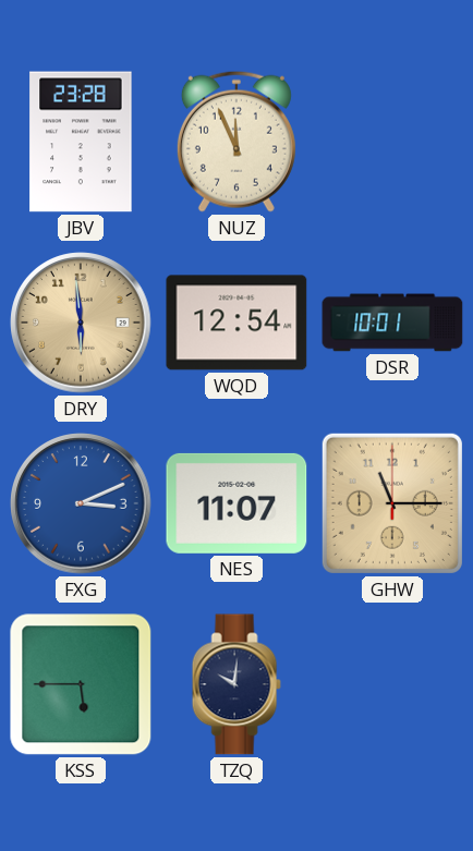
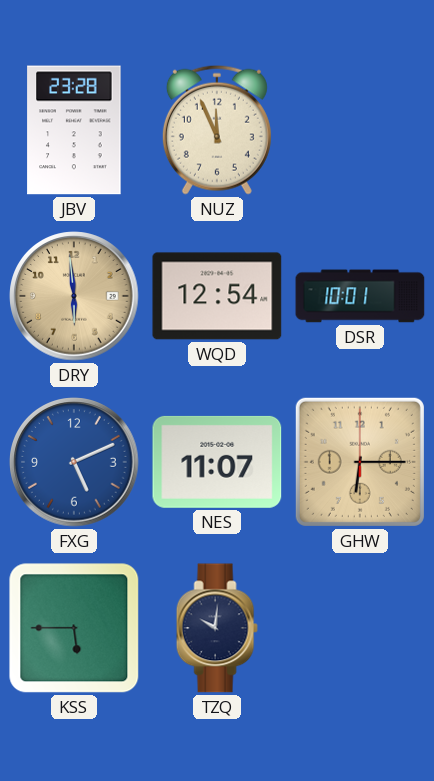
FXG: 3:11 -> 5:11 (74, 462)
GHW: 11:15 -> 6:15 (360, 462)
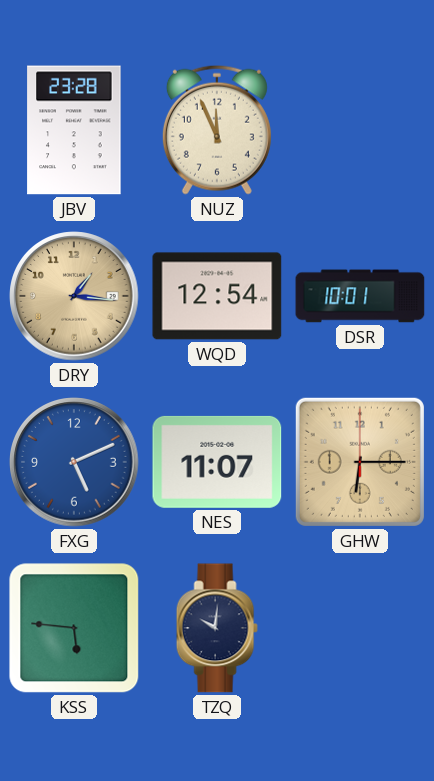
DRY: 5:59 -> 1:16 (74, 296)
KSS: 5:45 -> 5:46 (74, 628)
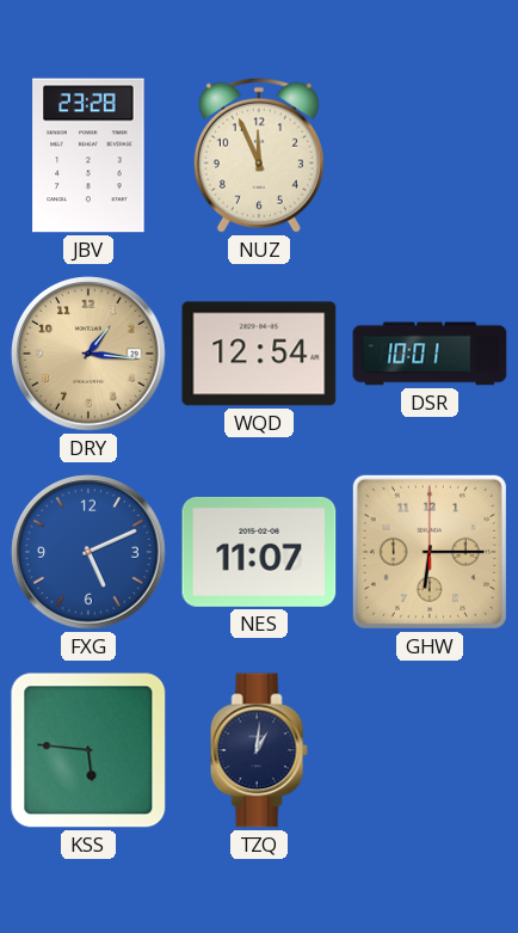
TZQ: 10:01 -> 1:01 (259, 750)
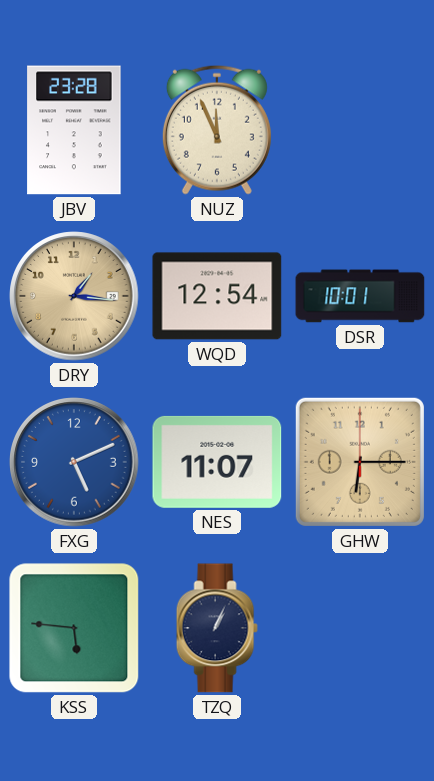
TZQ: 1:01 -> 1:04 (217, 628)
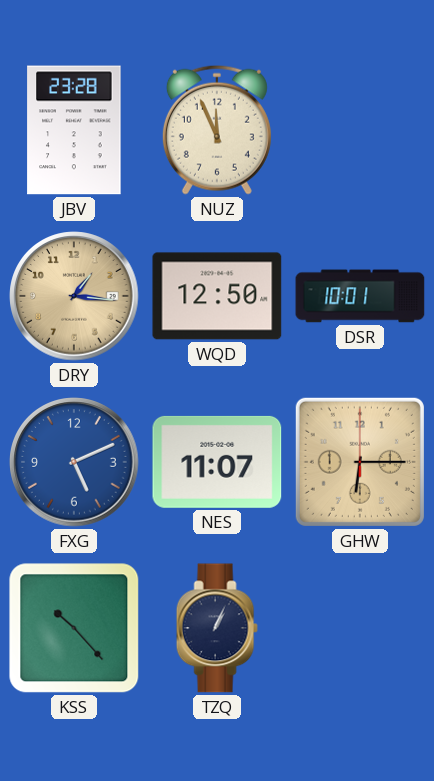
WQD: 12:54 -> 12:50 (217, 296)
KSS: 5:46 -> 10:23 (74, 628)
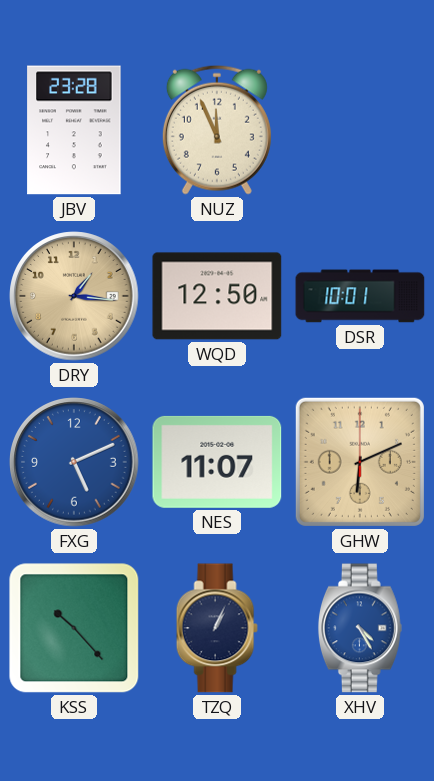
GHW: 6:15 -> 6:11 (360, 462)
XHV: none -> 4:25 (360, 628)
